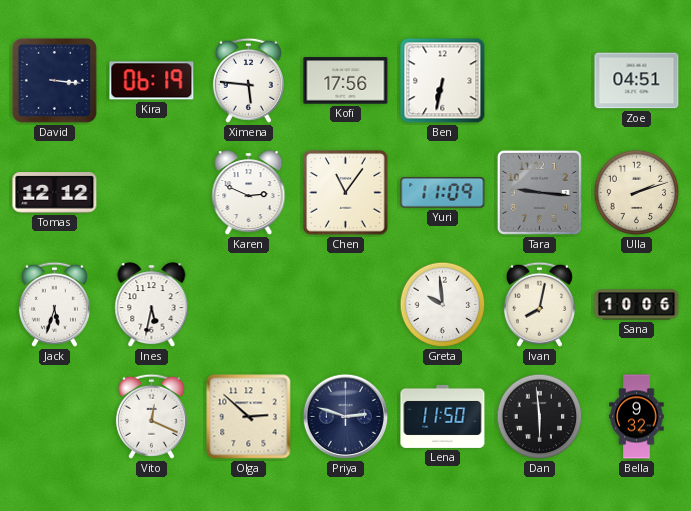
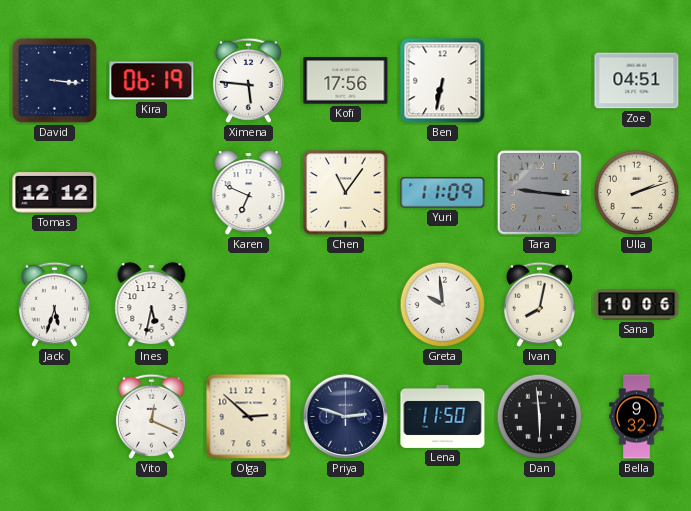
Karen: 2:49 -> 6:49 (249, 193)
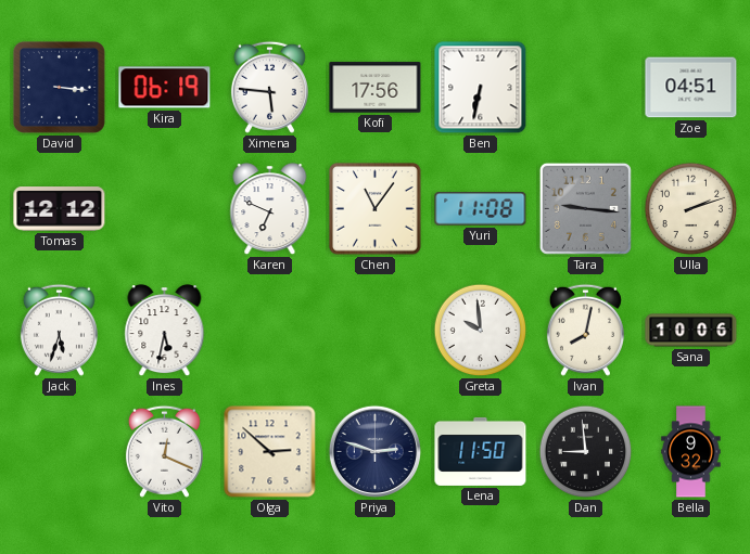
Yuri: 11:09 -> 11:08 (481, 209)
Dan: 5:59 -> 8:59 (586, 452)
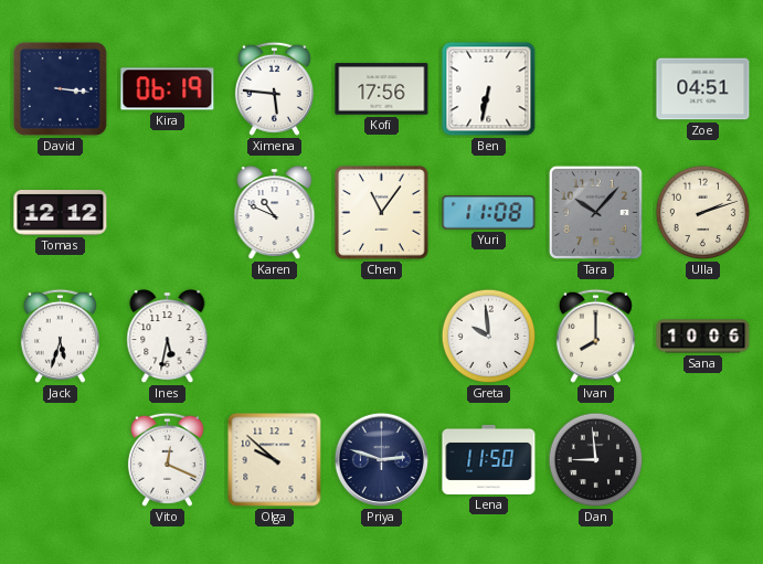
Karen: 6:49 -> 10:49 (275, 213)
Tara: 9:16 -> 10:07 (595, 212)
Ivan: 8:02 -> 8:00 (595, 336)
Olga: 2:52 -> 9:52 (275, 460)
Bella: 9:32 -> none (691, 452)
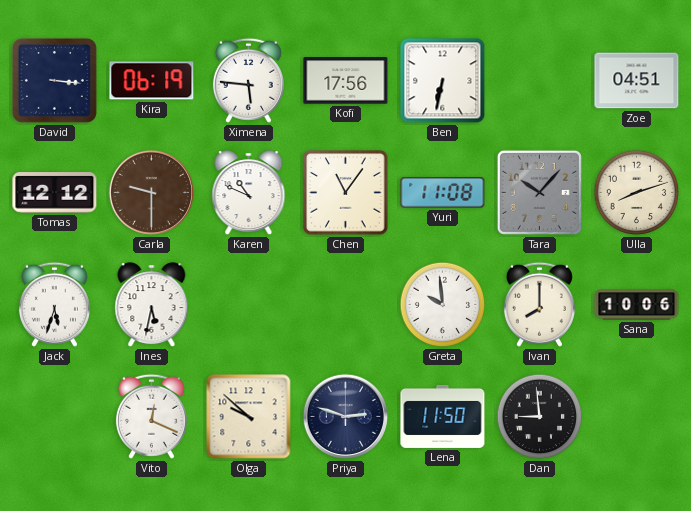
Carla: none -> 9:30 (151, 192)
Ulla: 2:12 -> 8:12 (637, 193)
